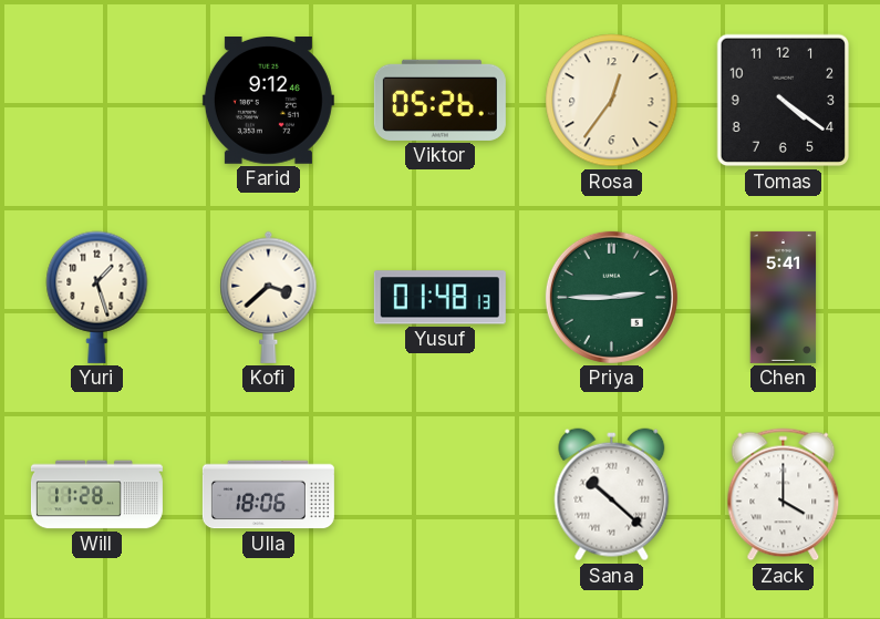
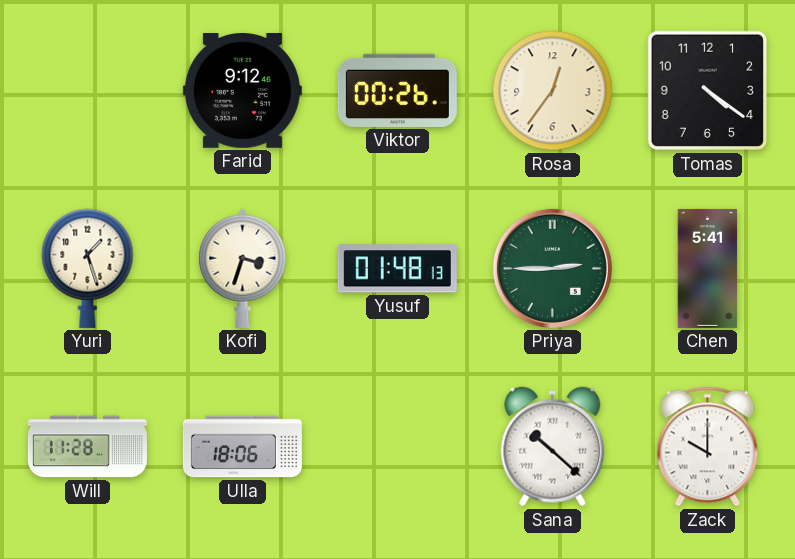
Viktor: 05:26 -> 00:26 (397, 90)
Kofi: 3:38 -> 3:33 (243, 268)
Zack: 4:00 -> 10:00 (708, 447)
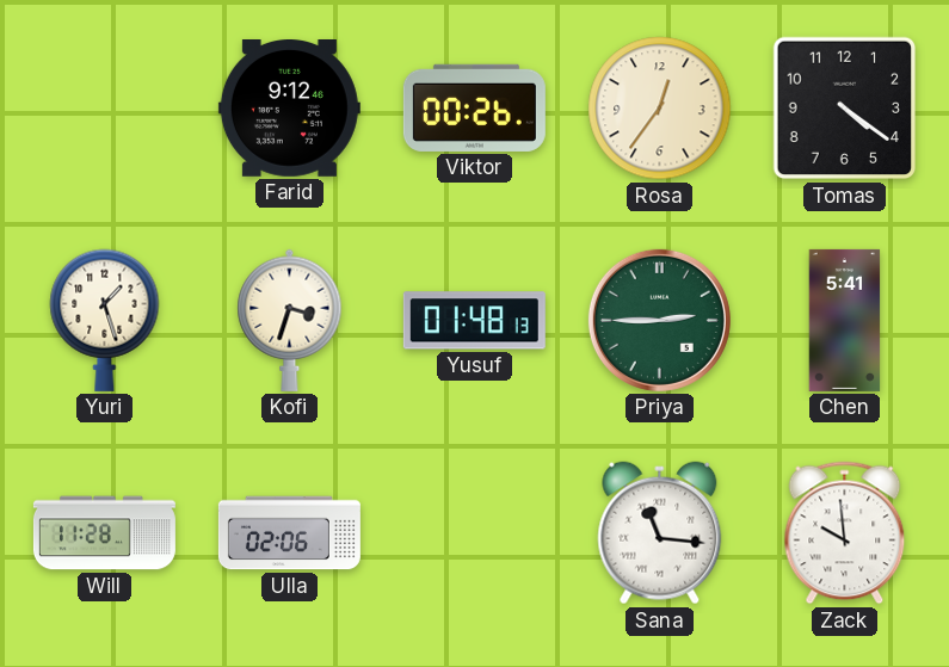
Ulla: 18:06 -> 02:06 (289, 533)
Sana: 10:22 -> 11:16 (660, 533)
Zack: 10:00 -> 9:59 (845, 533)
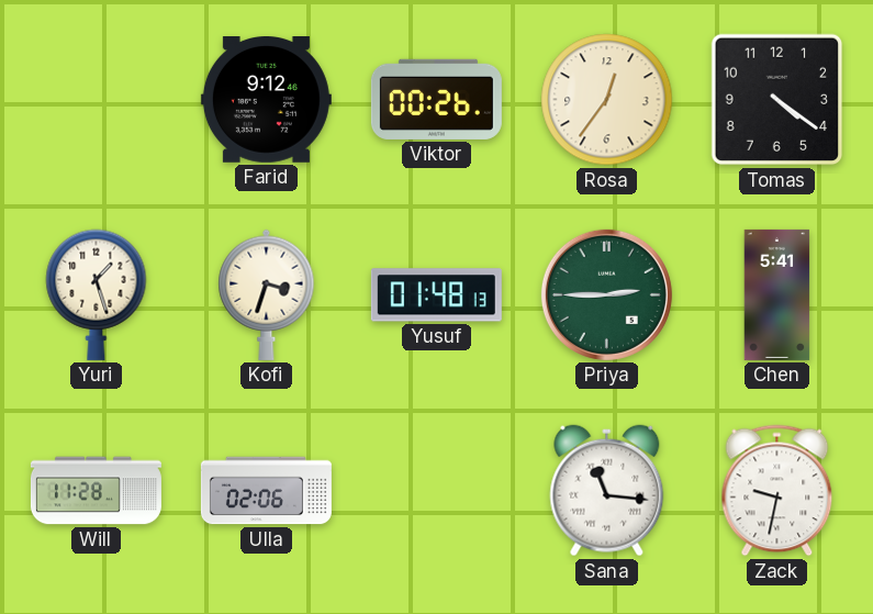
Zack: 9:59 -> 9:32 (777, 491)
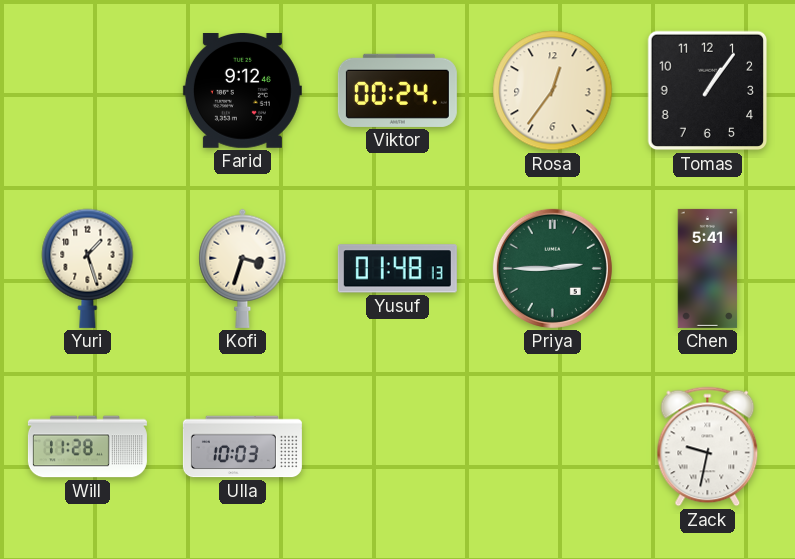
Viktor: 00:26 -> 00:24 (397, 90)
Tomas: 4:21 -> 1:06 (708, 91)
Ulla: 02:06 -> 10:03 (242, 447)
Sana: 11:16 -> none (607, 491)
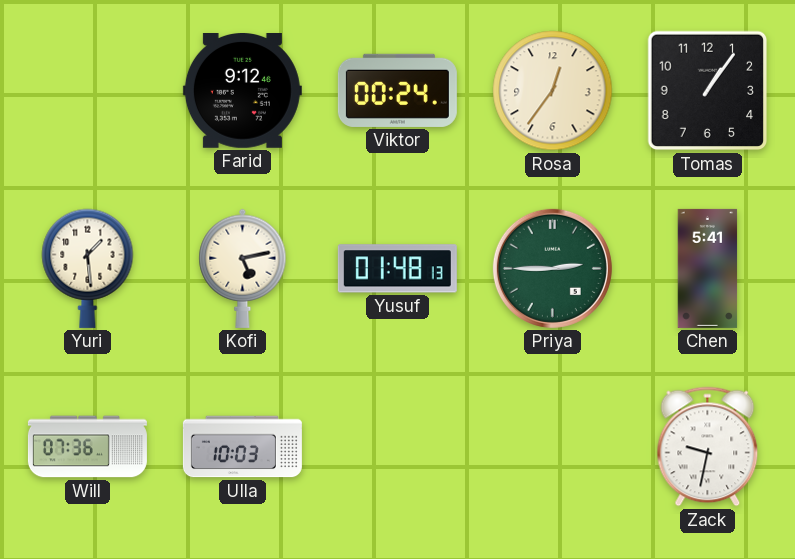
Yuri: 1:27 -> 1:29 (88, 268)
Kofi: 3:33 -> 5:13 (243, 268)
Will: 11:28 -> 07:36 (87, 447)
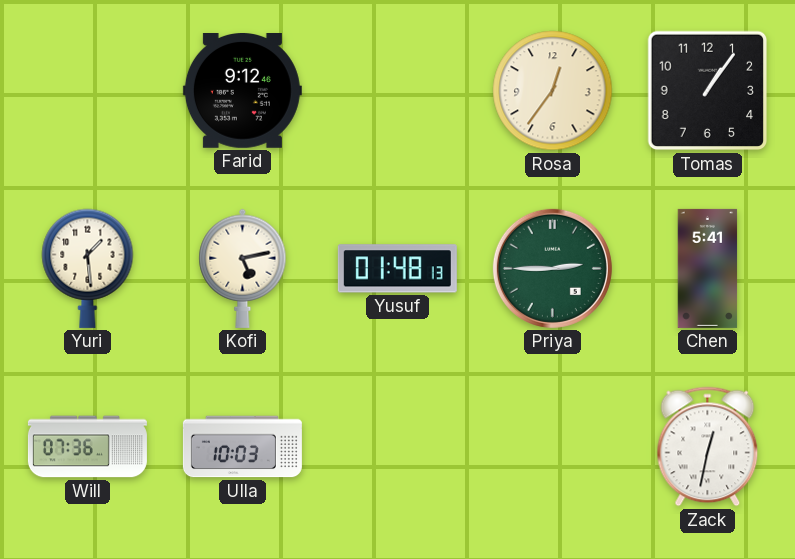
Viktor: 00:24 -> none (397, 90)
Zack: 9:32 -> 12:32 (708, 447)
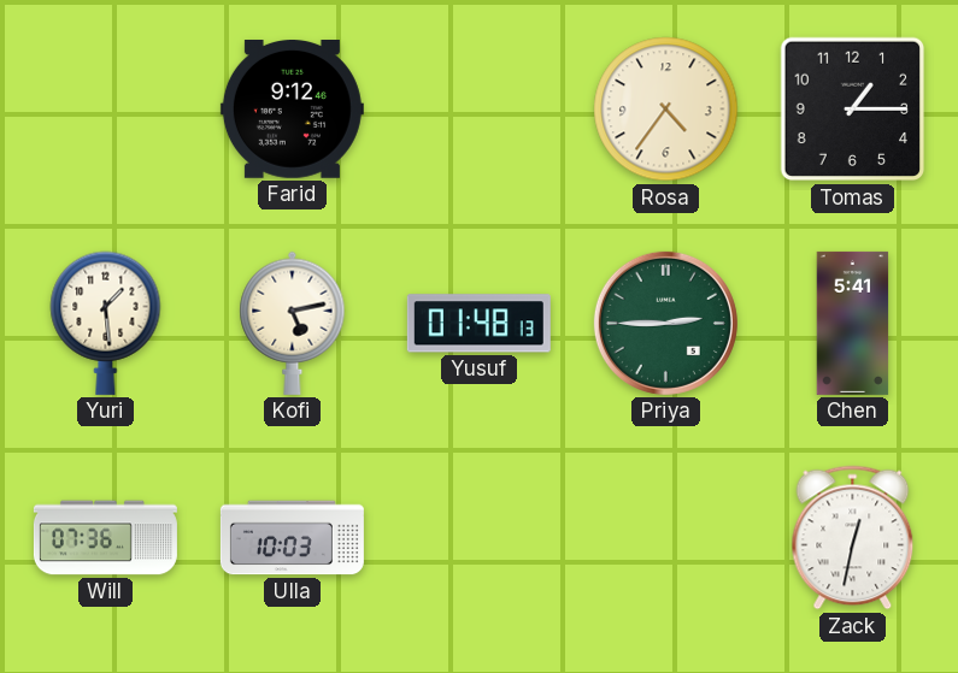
Rosa: 12:36 -> 4:36 (666, 110)
Tomas: 1:06 -> 1:15 (853, 110)
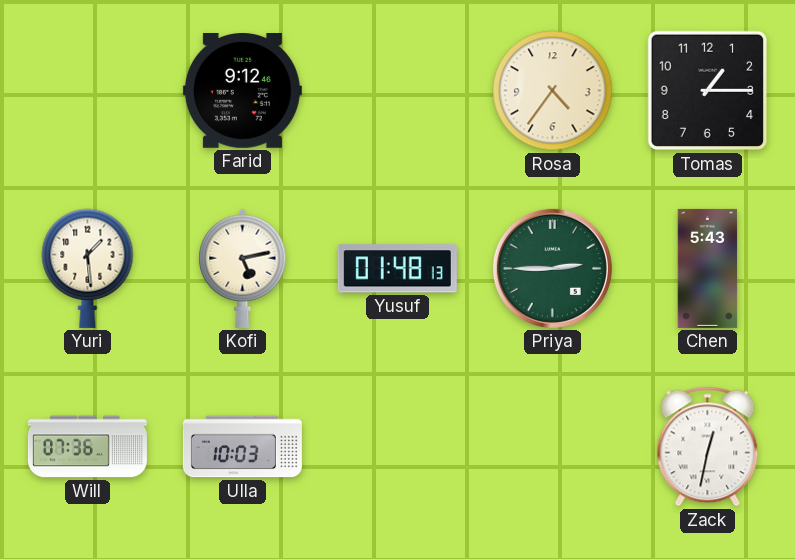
Chen: 5:41 -> 5:43 (708, 268)
